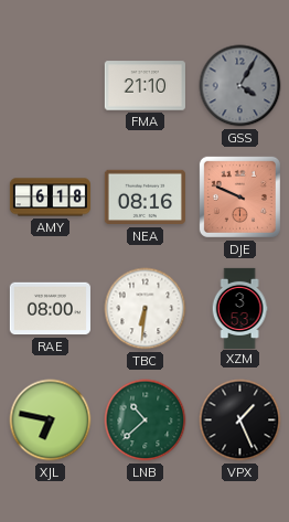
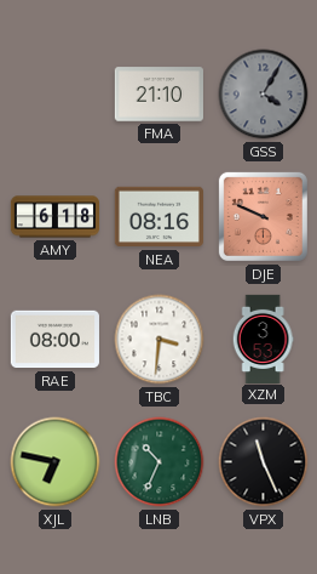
TBC: 6:31 -> 3:31 (160, 340)
LNB: 10:38 -> 10:34 (160, 462)
VPX: 1:26 -> 11:26 (264, 462)
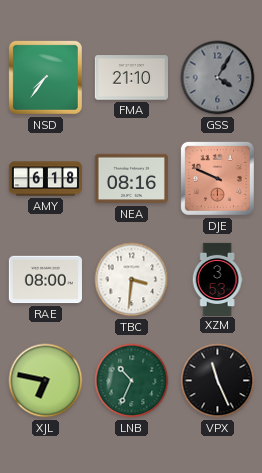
NSD: none -> 7:36 (45, 77)
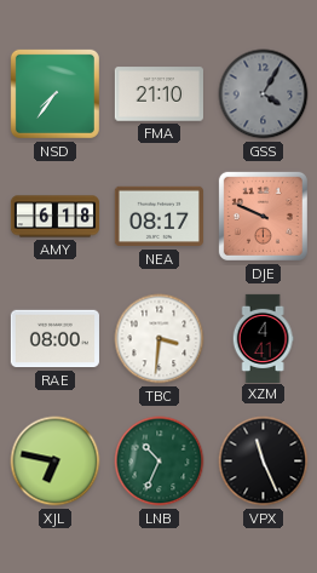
NEA: 08:16 -> 08:17 (158, 217)
XZM: 3:53 -> 4:41 (263, 338)
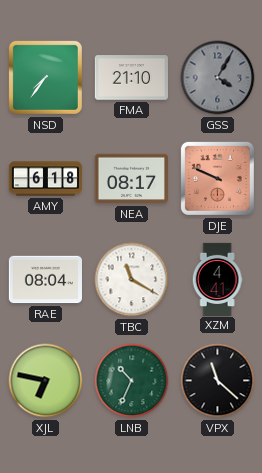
RAE: 08:00 -> 08:04 (45, 280)
TBC: 3:31 -> 11:20 (132, 280)
VPX: 11:26 -> 11:22 (218, 381)
